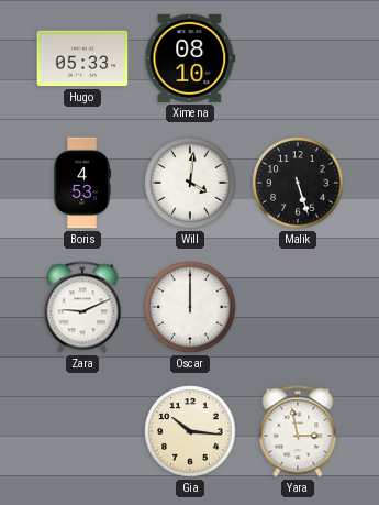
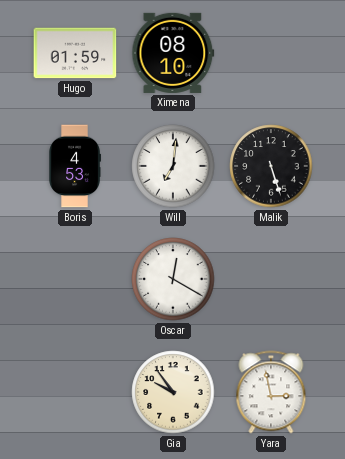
Hugo: 05:33 -> 01:59 (75, 53)
Will: 4:01 -> 7:01 (173, 166)
Zara: 9:11 -> none (82, 307)
Oscar: 12:00 -> 12:20 (173, 279)
Gia: 10:16 -> 9:54 (173, 392)
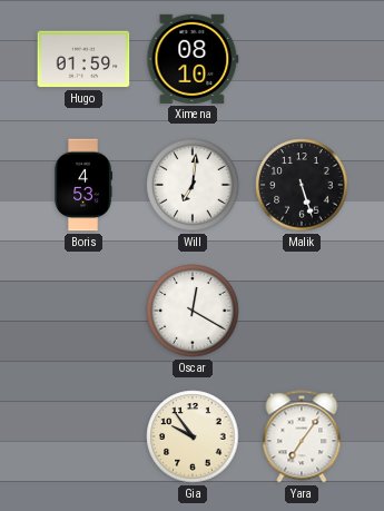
Yara: 2:58 -> 7:06 (302, 436)
